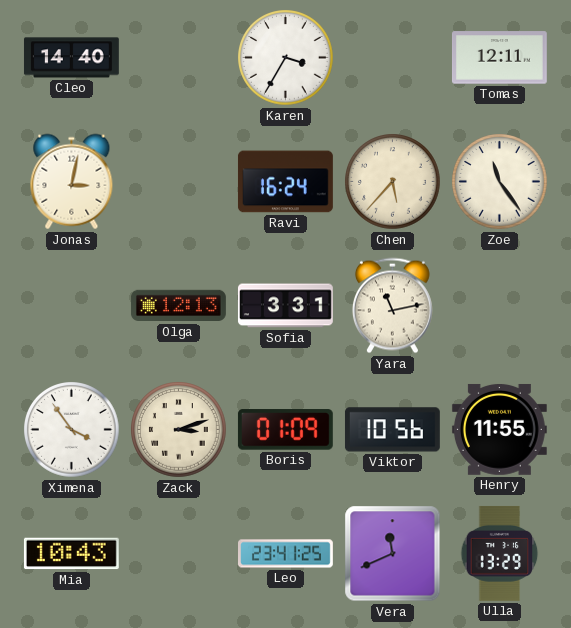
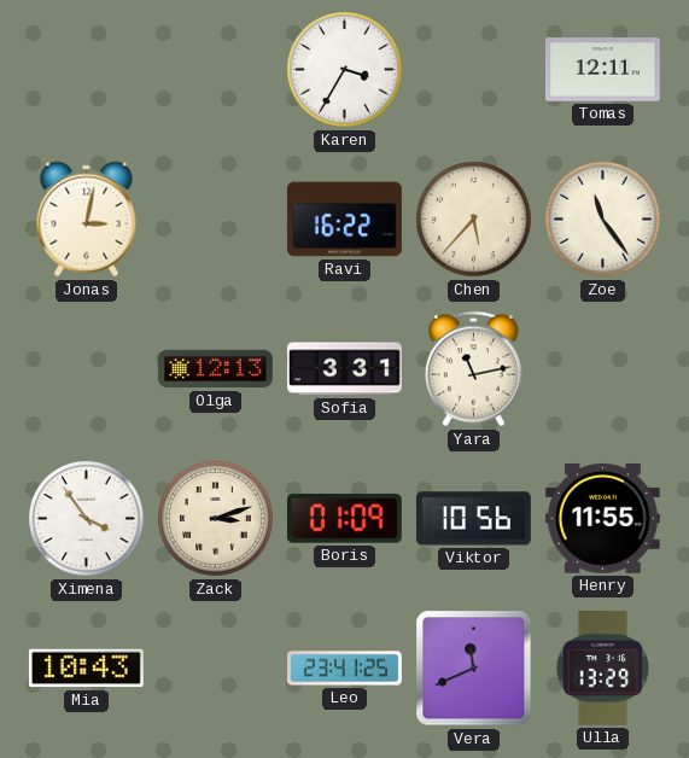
Cleo: 14:40 -> none (71, 58)
Ravi: 16:24 -> 16:22 (344, 220)
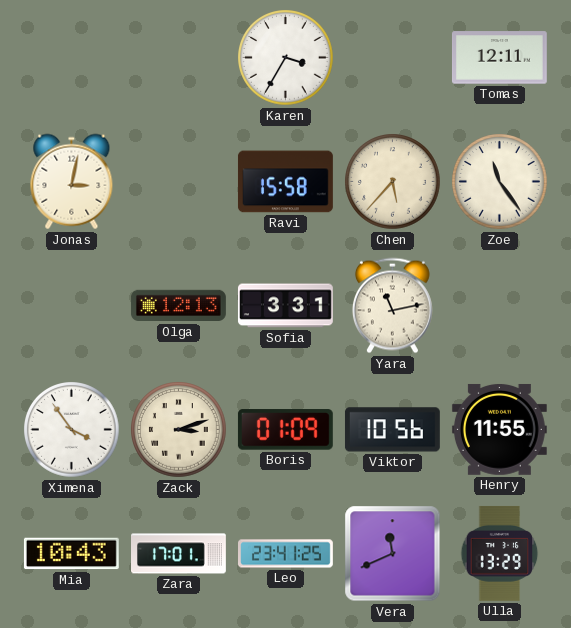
Ravi: 16:22 -> 15:58 (285, 182)
Zara: none -> 17:01 (179, 554)
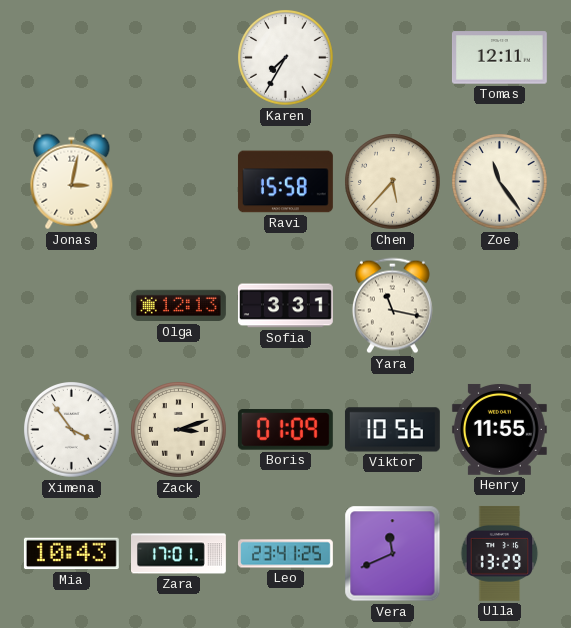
Karen: 3:35 -> 7:35 (286, 58)
Yara: 11:13 -> 11:17 (392, 306)
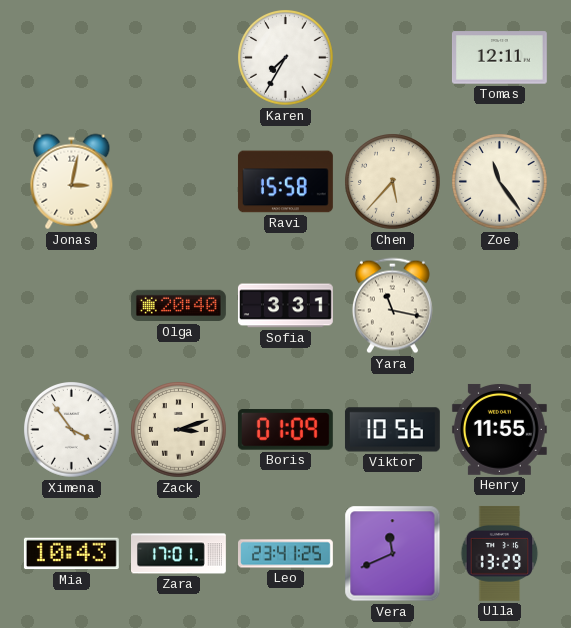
Olga: 12:13 -> 20:40 (179, 306)
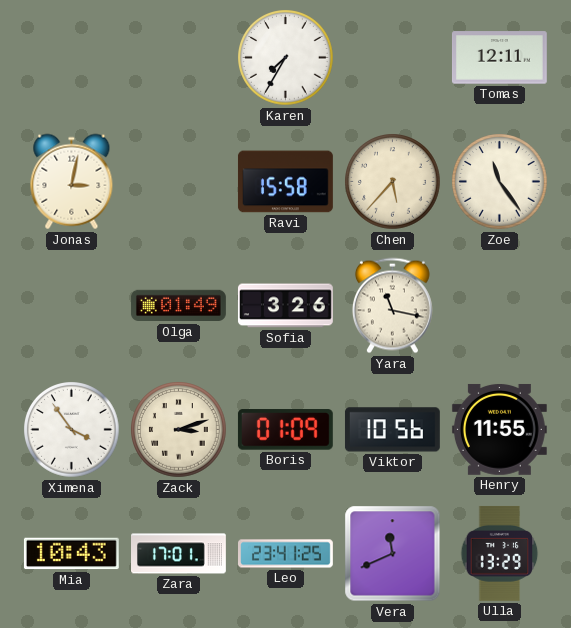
Olga: 20:40 -> 01:49 (179, 306)
Sofia: 3:31 -> 3:26 (285, 306)
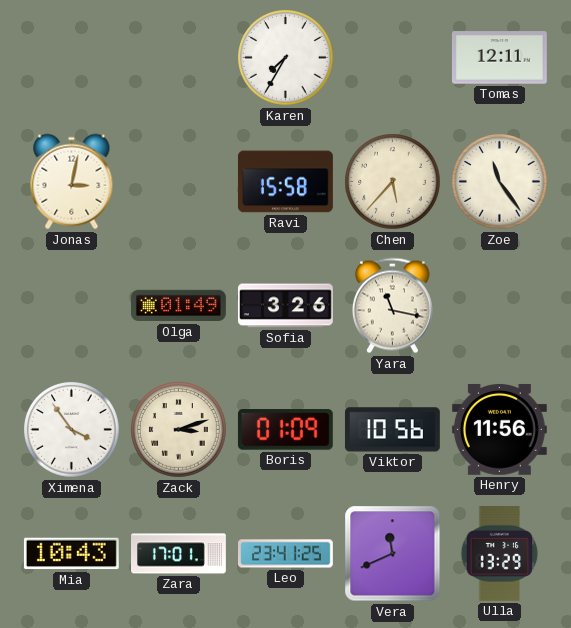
Henry: 11:55 -> 11:56 (499, 429)
